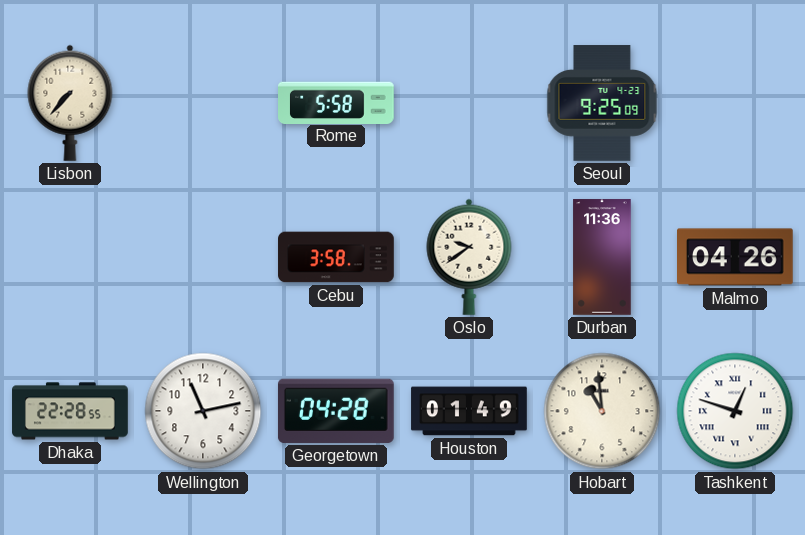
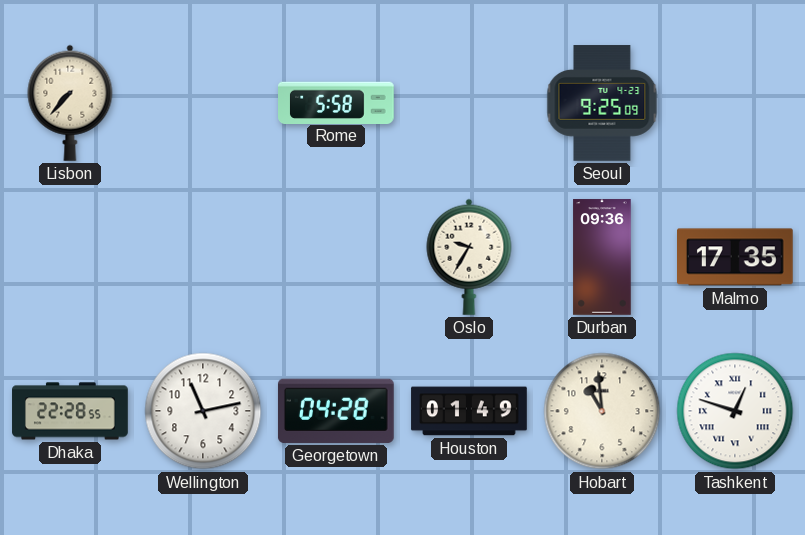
Cebu: 3:58 -> none (336, 257)
Oslo: 9:39 -> 9:35 (469, 257)
Durban: 11:36 -> 09:36 (602, 257)
Malmo: 04:26 -> 17:35 (736, 257)
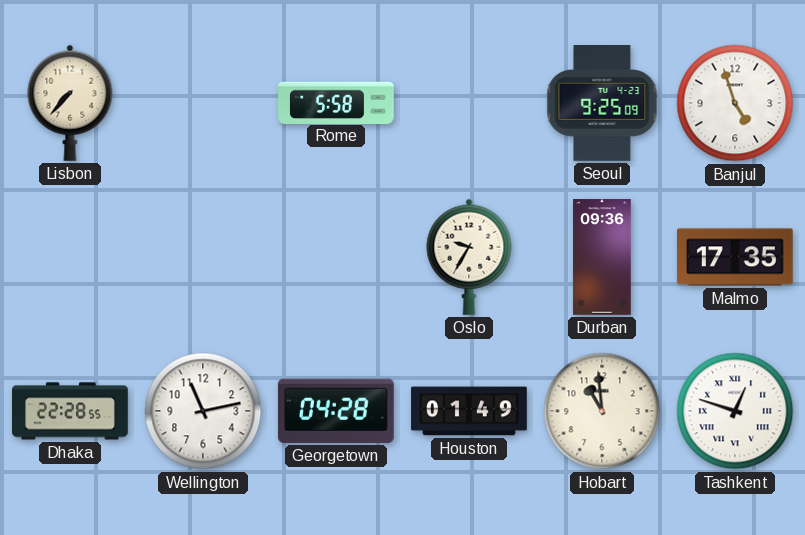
Banjul: none -> 4:57 (735, 103)
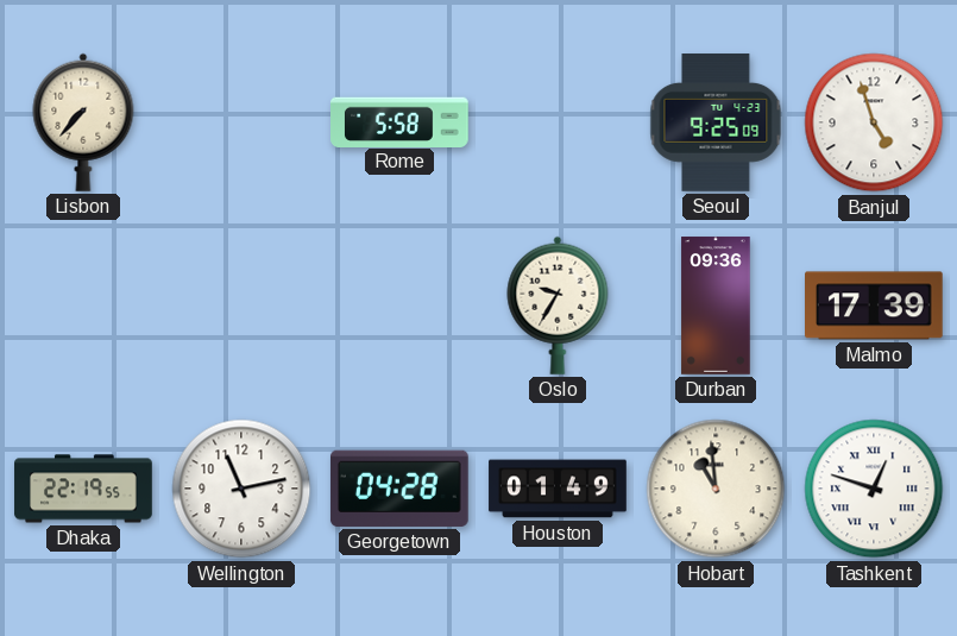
Malmo: 17:35 -> 17:39 (875, 306)
Dhaka: 22:28 -> 22:19 (83, 489)
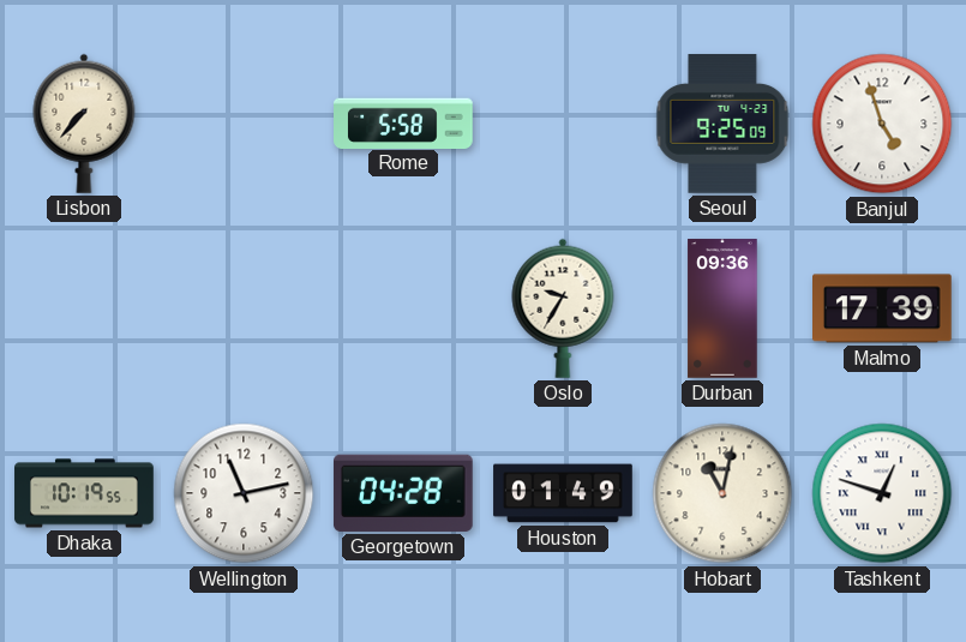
Dhaka: 22:19 -> 10:19 (84, 493)
Hobart: 10:59 -> 11:02 (722, 493)
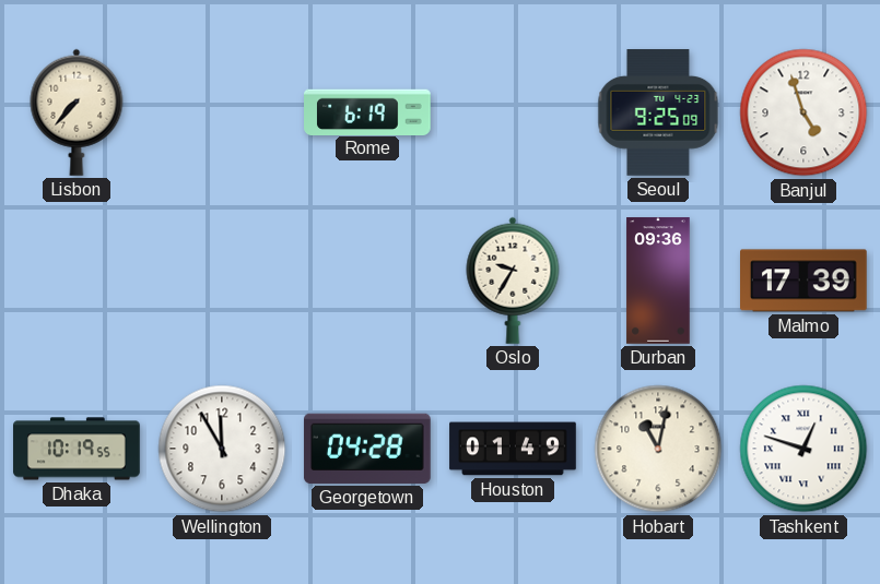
Rome: 5:58 -> 6:19 (368, 111)
Wellington: 11:13 -> 11:55 (222, 449)
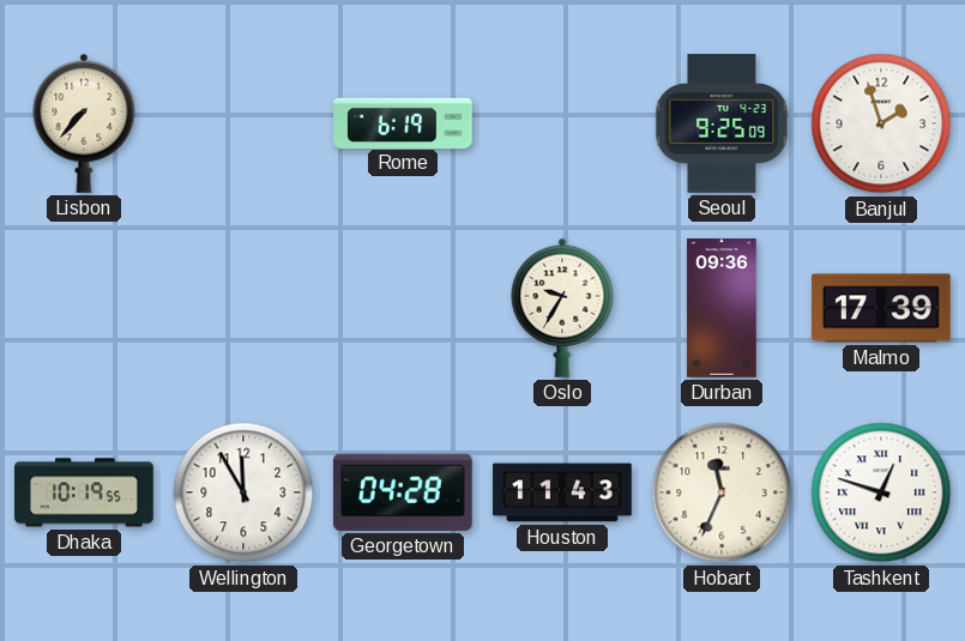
Banjul: 4:57 -> 1:57 (881, 123)
Houston: 01:49 -> 11:43 (562, 492)
Hobart: 11:02 -> 11:34 (722, 492)
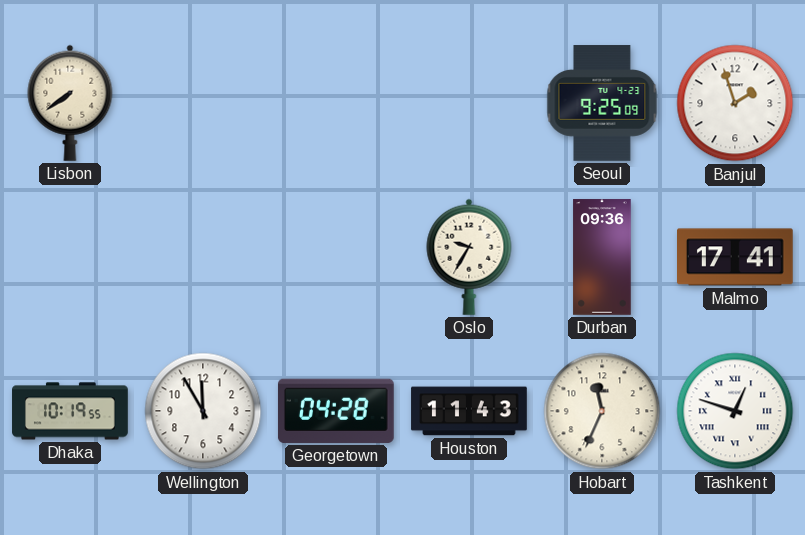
Lisbon: 7:37 -> 7:39 (70, 103)
Rome: 6:19 -> none (404, 122)
Malmo: 17:39 -> 17:41 (736, 257)
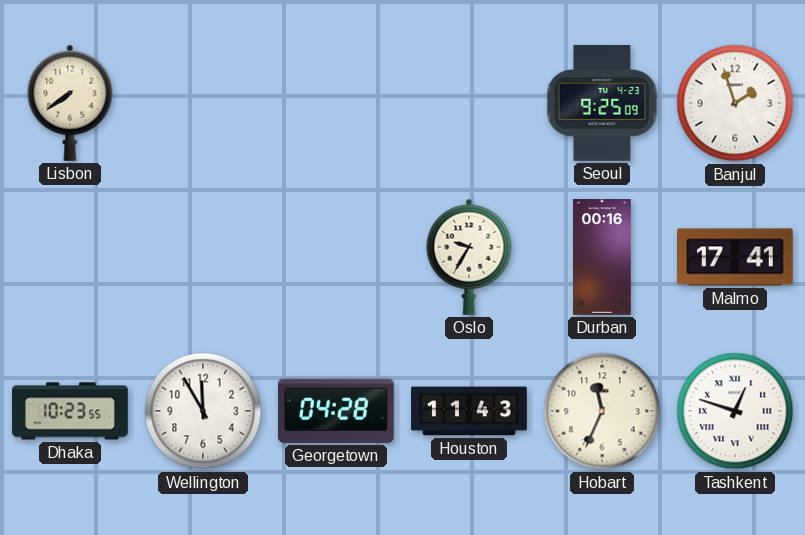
Durban: 09:36 -> 00:16 (602, 257)
Dhaka: 10:19 -> 10:23 (70, 411)
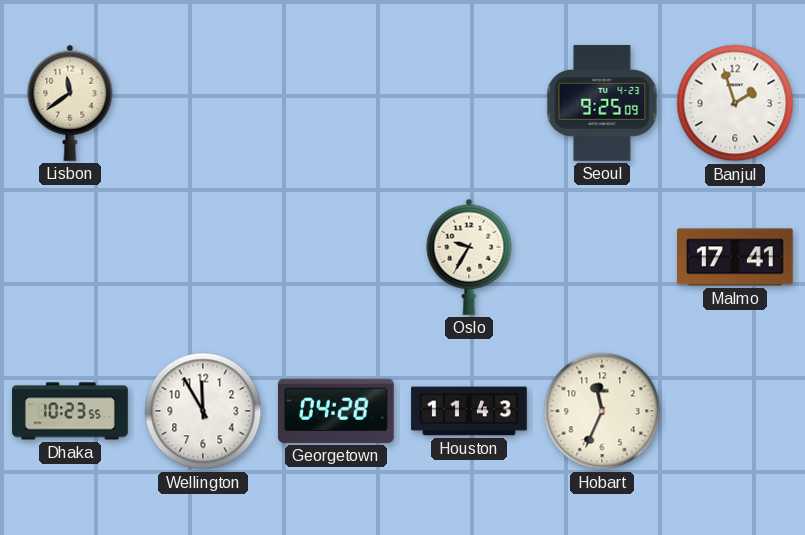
Lisbon: 7:39 -> 11:39 (70, 103)
Durban: 00:16 -> none (602, 257)
Tashkent: 12:48 -> none (735, 411)
